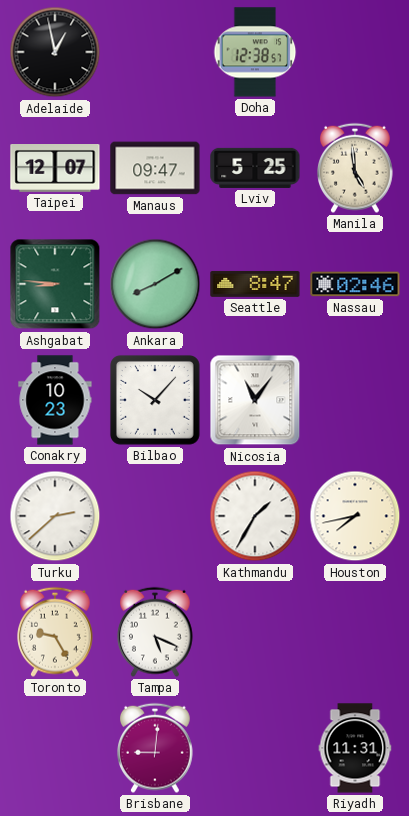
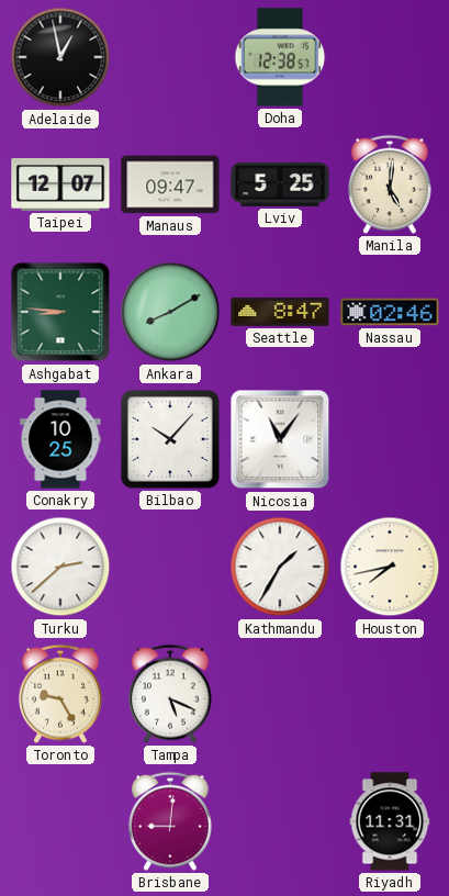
Manila: 4:59 -> 5:01 (391, 184)
Conakry: 10:23 -> 10:25 (60, 439)
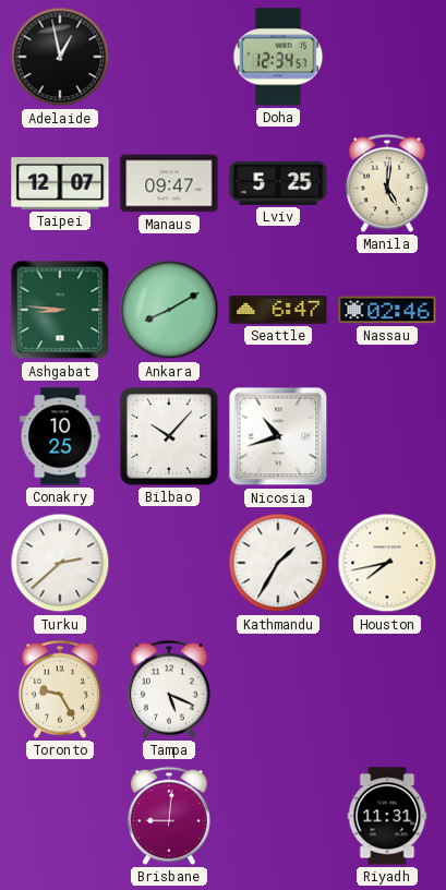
Doha: 12:38 -> 12:34 (278, 57)
Seattle: 8:47 -> 6:47 (278, 310)
Nicosia: 11:06 -> 10:42 (278, 436)
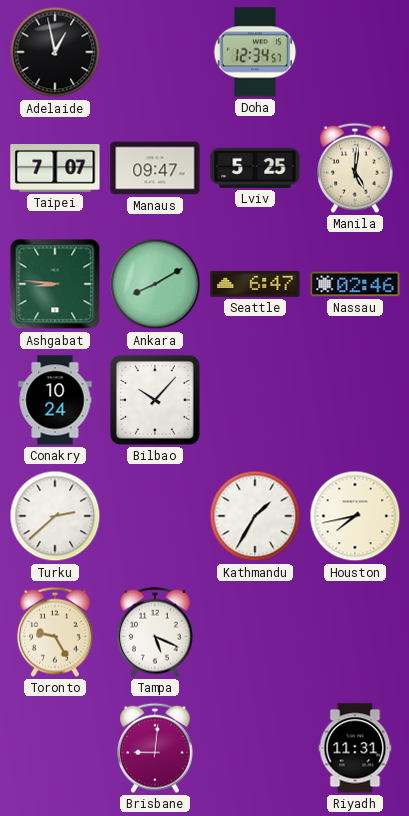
Taipei: 12:07 -> 7:07 (55, 169)
Conakry: 10:25 -> 10:24 (55, 400)
Nicosia: 10:42 -> none (278, 436)
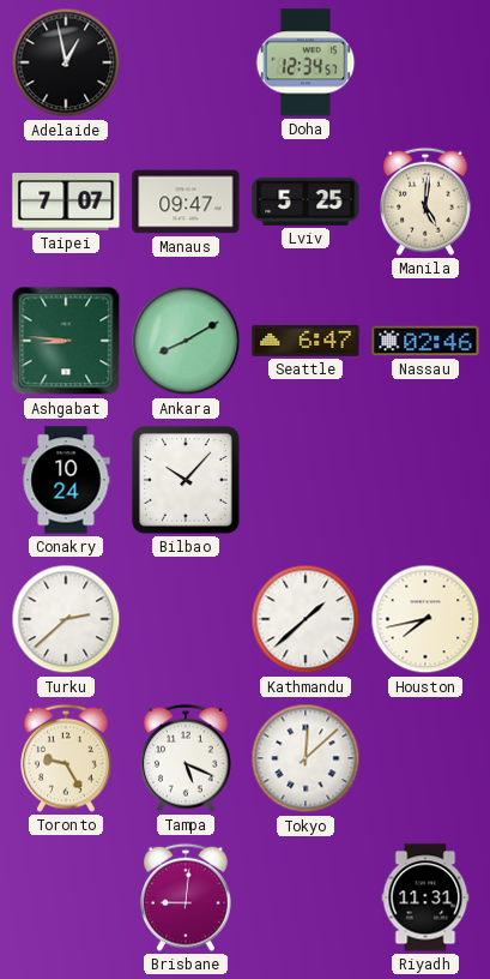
Kathmandu: 1:35 -> 1:38 (306, 619)
Tokyo: none -> 12:08 (306, 758)
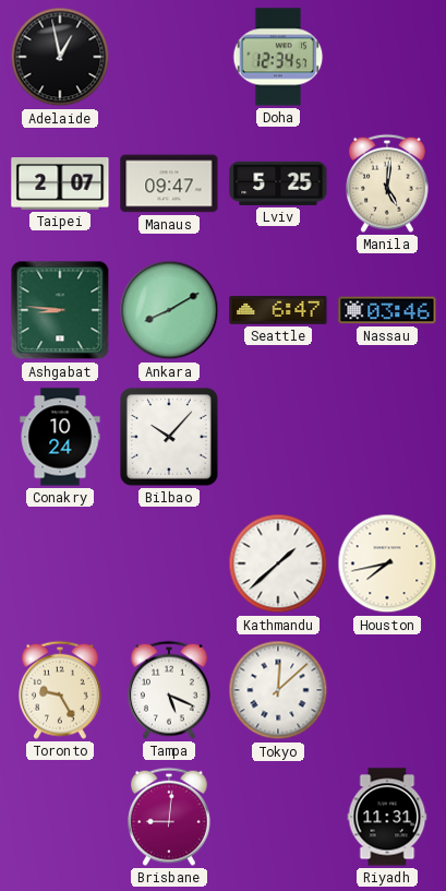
Taipei: 7:07 -> 2:07 (60, 185)
Nassau: 02:46 -> 03:46 (387, 310)
Turku: 2:38 -> none (66, 619)
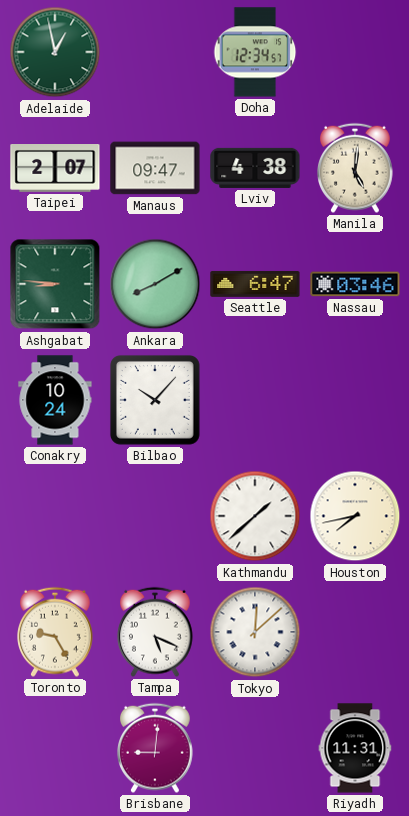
Adelaide dial: black -> green (55, 52)
Lviv: 5:25 -> 4:38 (255, 168)
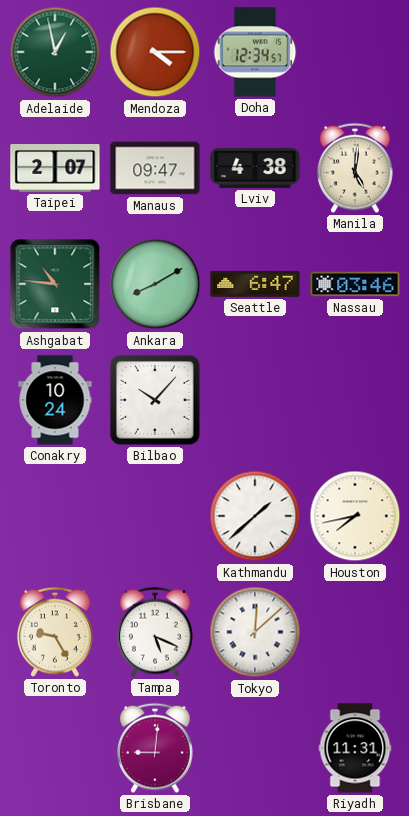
Mendoza: none -> 4:15 (155, 52)
Ashgabat: 8:46 -> 10:46 (55, 284)
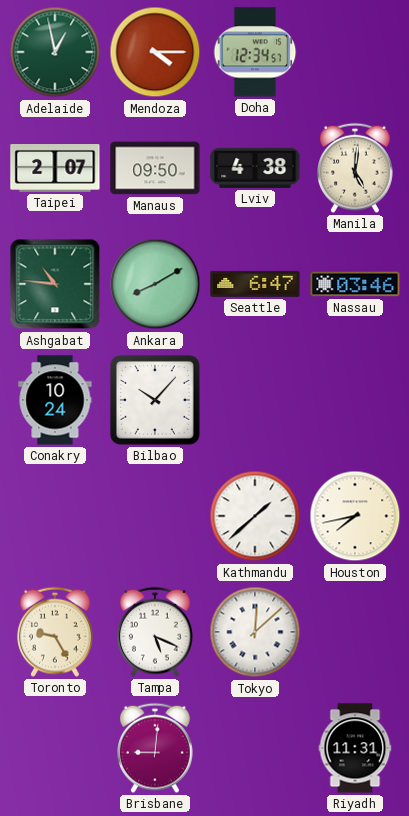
Manaus: 09:47 -> 09:50 (155, 168)
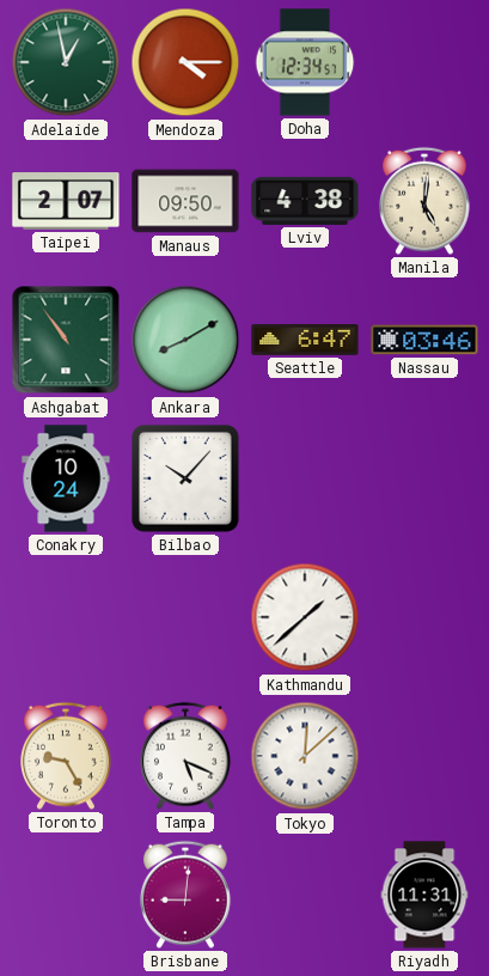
Ashgabat: 10:46 -> 10:54 (66, 340)
Houston: 7:43 -> none (355, 516)
